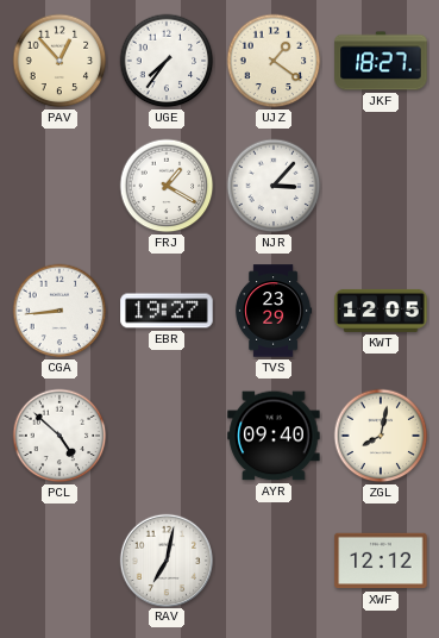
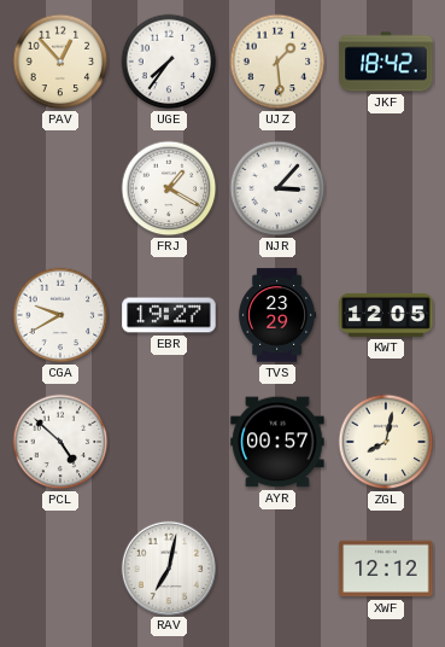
UJZ: 1:21 -> 1:29 (277, 62)
JKF: 18:27 -> 18:42 (386, 62)
CGA: 8:44 -> 9:40 (60, 315)
AYR: 09:40 -> 00:57 (277, 442)
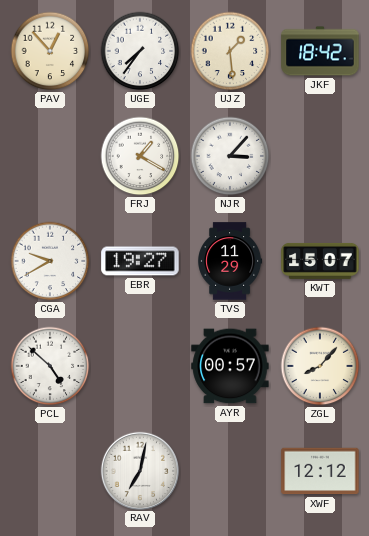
TVS: 23:29 -> 11:29 (230, 261)
KWT: 12:05 -> 15:07 (320, 261)
ZGL: 8:02 -> 8:07 (320, 366)
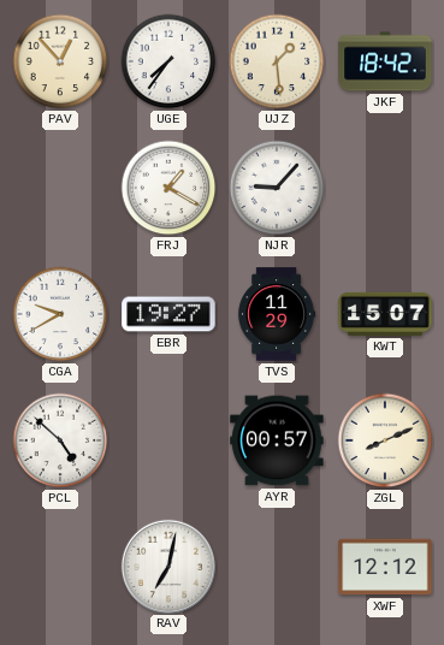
NJR: 3:07 -> 9:07 (277, 188)
ZGL: 8:07 -> 8:11 (385, 440)
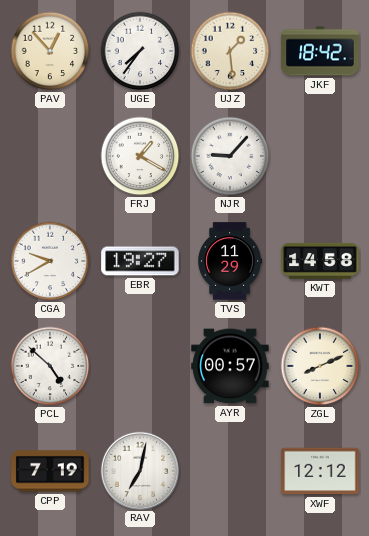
KWT: 15:07 -> 14:58 (320, 261)
CPP: none -> 7:19 (50, 471)
